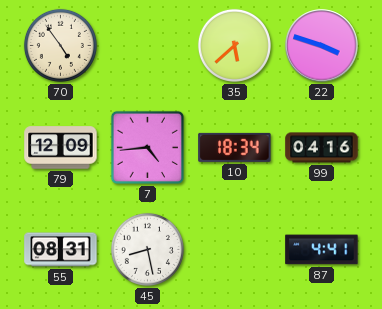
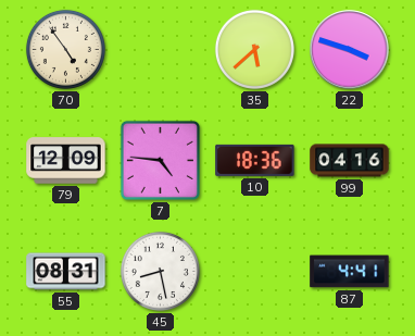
7: 4:44 -> 4:46 (160, 160)
10: 18:34 -> 18:36 (255, 160)
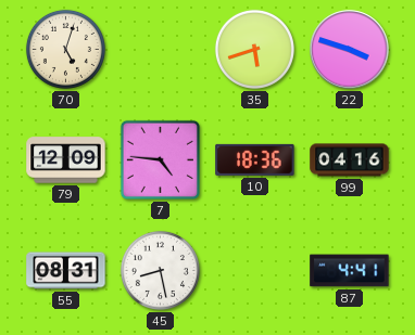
70: 4:54 -> 5:03 (65, 49)
35: 5:38 -> 5:42 (254, 49)
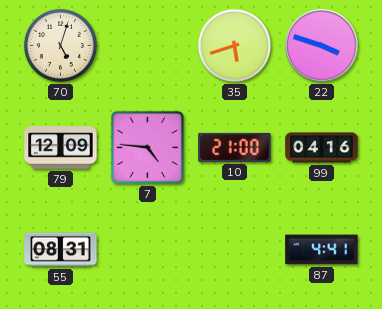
10: 18:36 -> 21:00 (235, 147)
45: 8:28 -> none (160, 270)
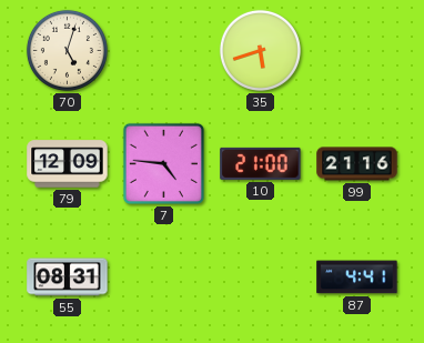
22: 3:48 -> none (322, 46)
99: 04:16 -> 21:16 (357, 164)
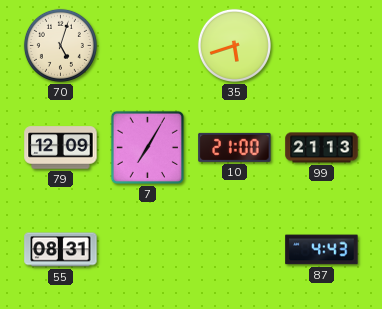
7: 4:46 -> 7:05 (147, 147)
99: 21:16 -> 21:13 (322, 148)
87: 4:41 -> 4:43 (322, 250)
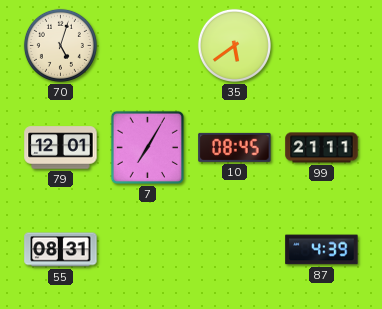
35: 5:42 -> 5:39 (234, 45)
79: 12:09 -> 12:01 (61, 148)
10: 21:00 -> 08:45 (235, 147)
99: 21:13 -> 21:11 (322, 148)
87: 4:43 -> 4:39 (322, 250)
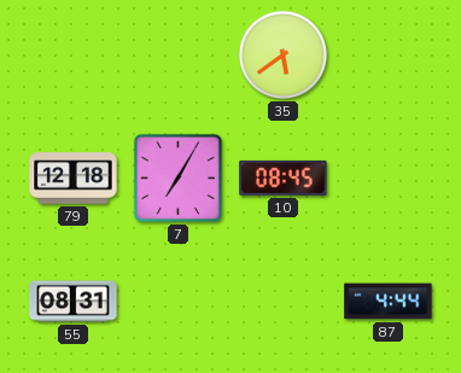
70: 5:03 -> none (60, 45)
79: 12:01 -> 12:18 (74, 179)
99: 21:11 -> none (322, 148)
87: 4:39 -> 4:44 (389, 302)
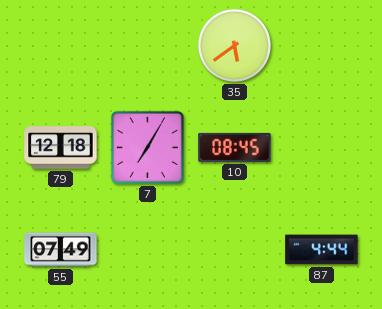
55: 08:31 -> 07:49 (61, 250)
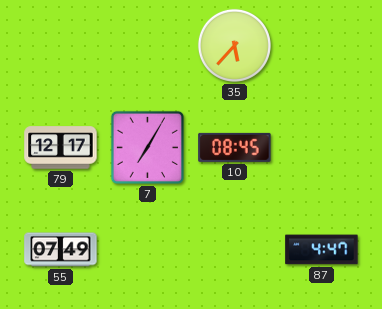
35: 5:39 -> 5:37 (234, 45)
79: 12:18 -> 12:17 (61, 148)
87: 4:44 -> 4:47 (322, 250)
